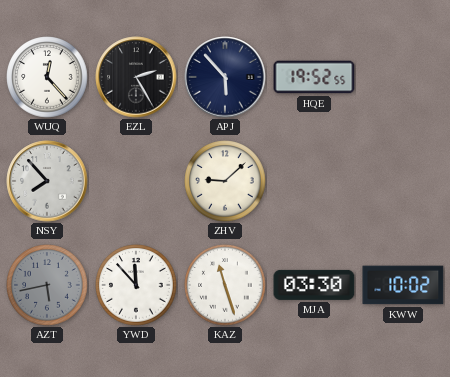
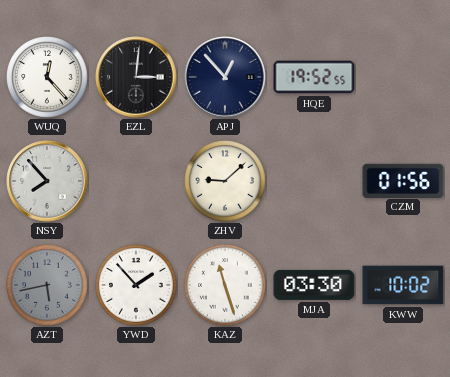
EZL: 2:25 -> 3:01 (136, 77)
APJ: 5:53 -> 12:53 (225, 77)
CZM: none -> 01:56 (403, 180)
YWD: 11:53 -> 1:53 (136, 285)
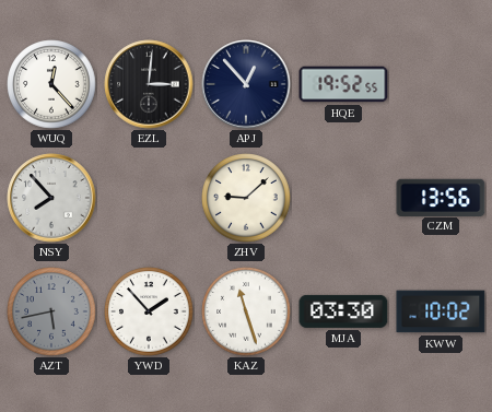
CZM: 01:56 -> 13:56 (441, 197)
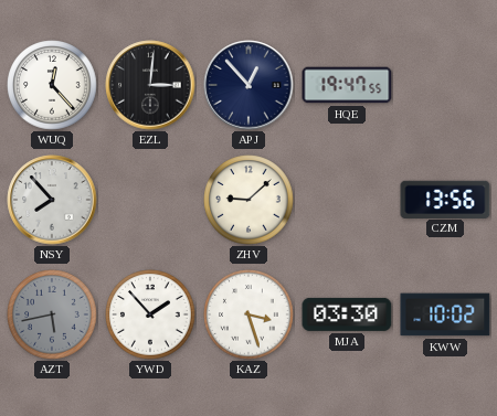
HQE: 19:52 -> 19:47 (347, 85)
KAZ: 11:27 -> 3:27 (248, 314)
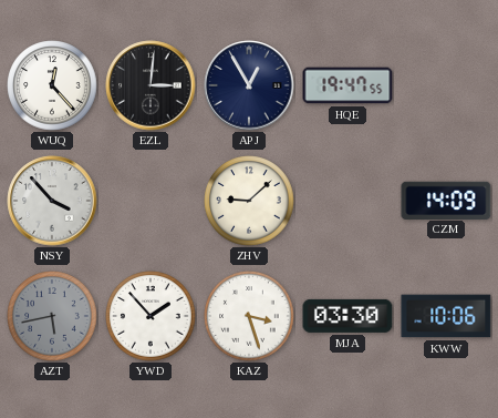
APJ: 12:53 -> 12:55 (249, 85)
NSY: 7:53 -> 3:53 (52, 201)
CZM: 13:56 -> 14:09 (446, 200)
KWW: 10:02 -> 10:06 (446, 316)
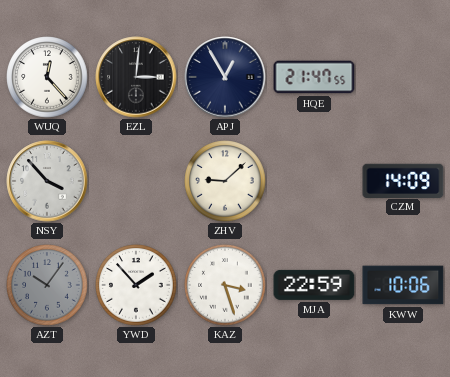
HQE: 19:47 -> 21:47 (314, 77)
AZT: 5:43 -> 10:06 (47, 285)
MJA: 03:30 -> 22:59 (314, 285)
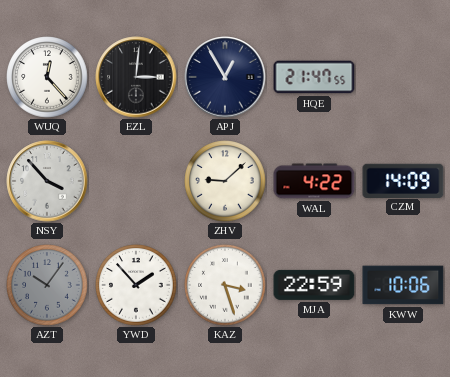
WAL: none -> 4:22 (314, 181)
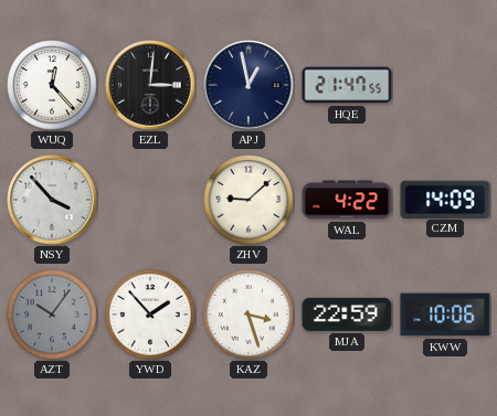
APJ: 12:55 -> 12:58 (248, 85)
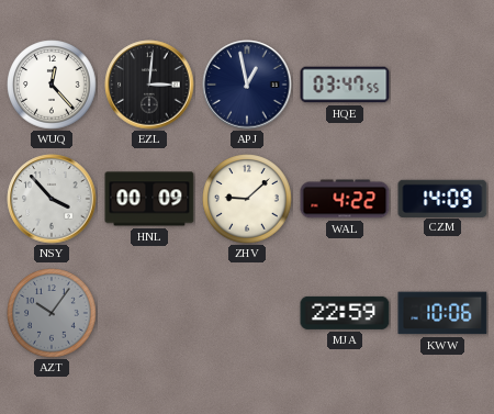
HQE: 21:47 -> 03:47 (345, 85)
HNL: none -> 00:09 (149, 199)
YWD: 1:53 -> none (150, 314)
KAZ: 3:27 -> none (248, 314)
